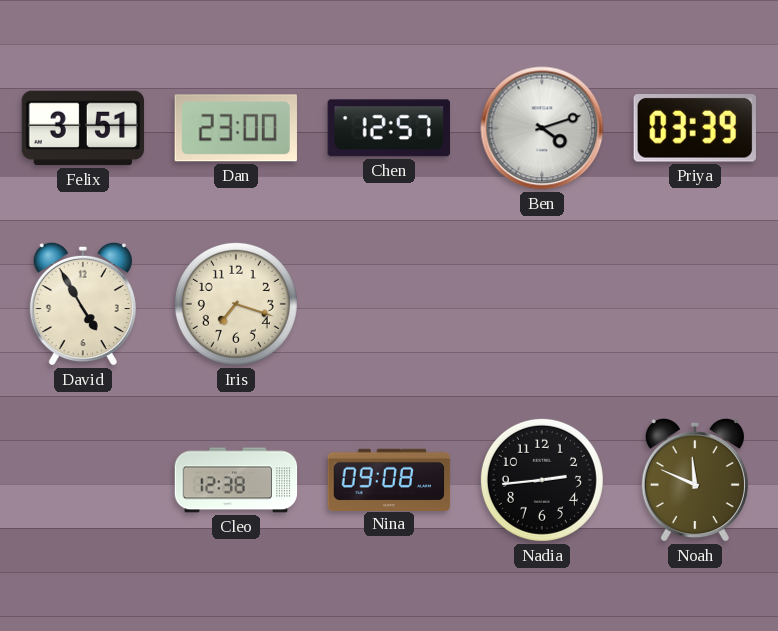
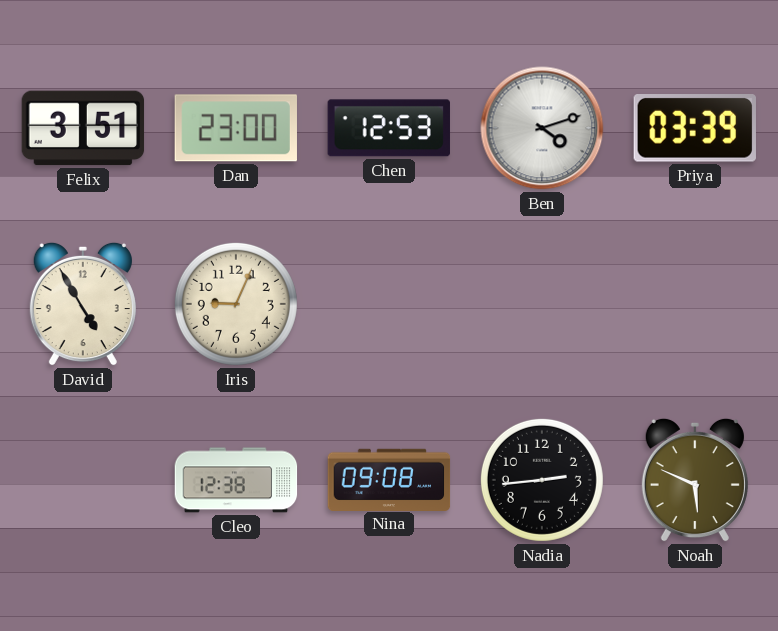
Chen: 12:57 -> 12:53 (389, 128)
Iris: 7:18 -> 9:04 (236, 304)
Noah: 11:49 -> 5:49 (695, 480)
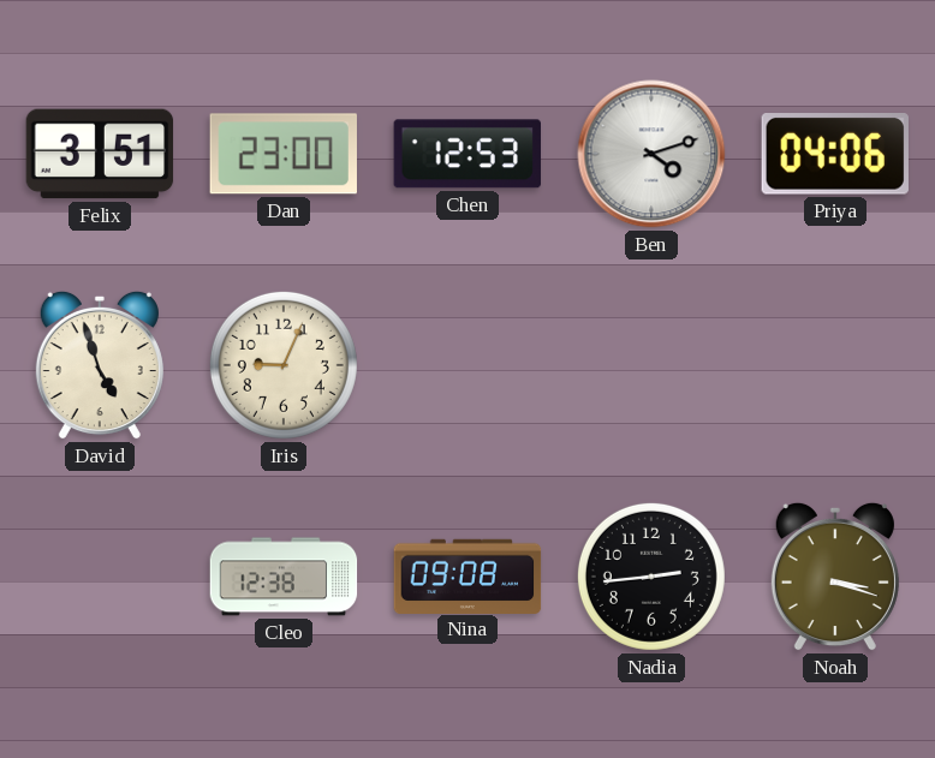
Priya: 03:39 -> 04:06 (835, 154)
David: 4:55 -> 4:57 (100, 365)
Noah: 5:49 -> 3:18 (835, 577)
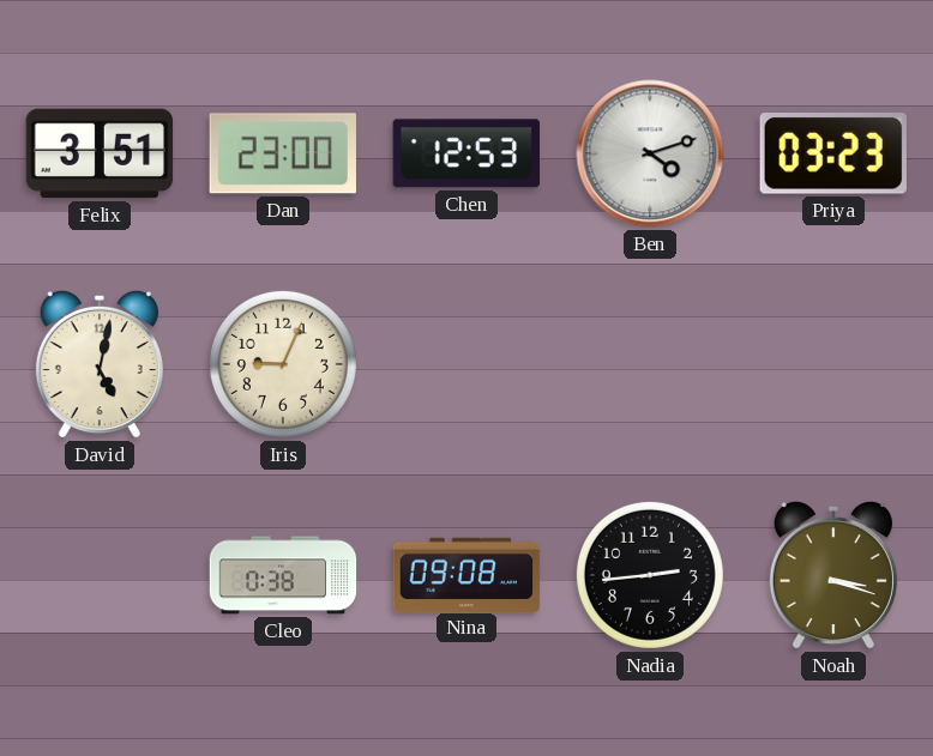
Priya: 04:06 -> 03:23 (833, 153)
David: 4:57 -> 5:02 (100, 364)
Cleo: 12:38 -> 0:38 (283, 575)
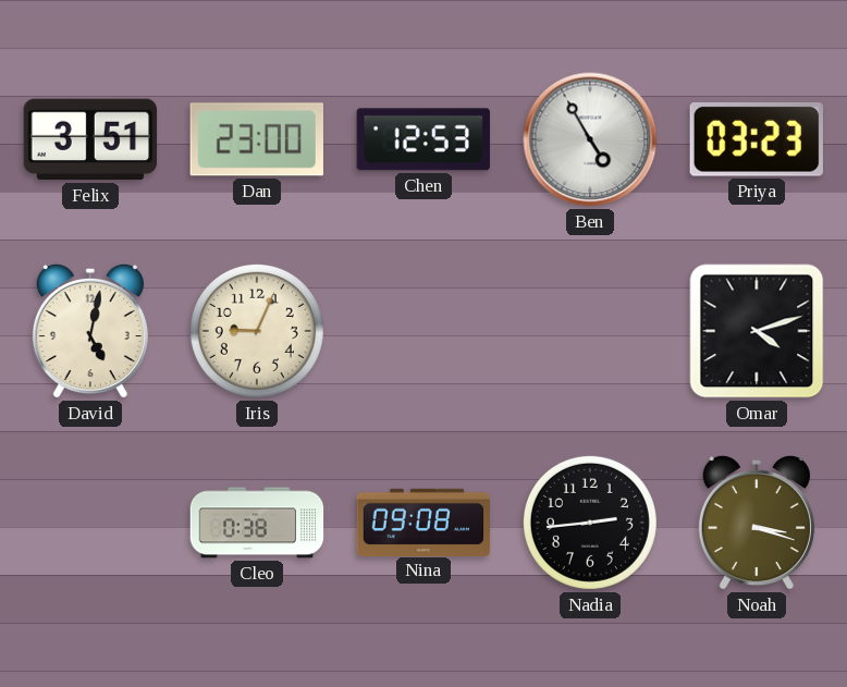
Ben: 4:12 -> 4:55 (590, 139)
Omar: none -> 4:12 (757, 331)
